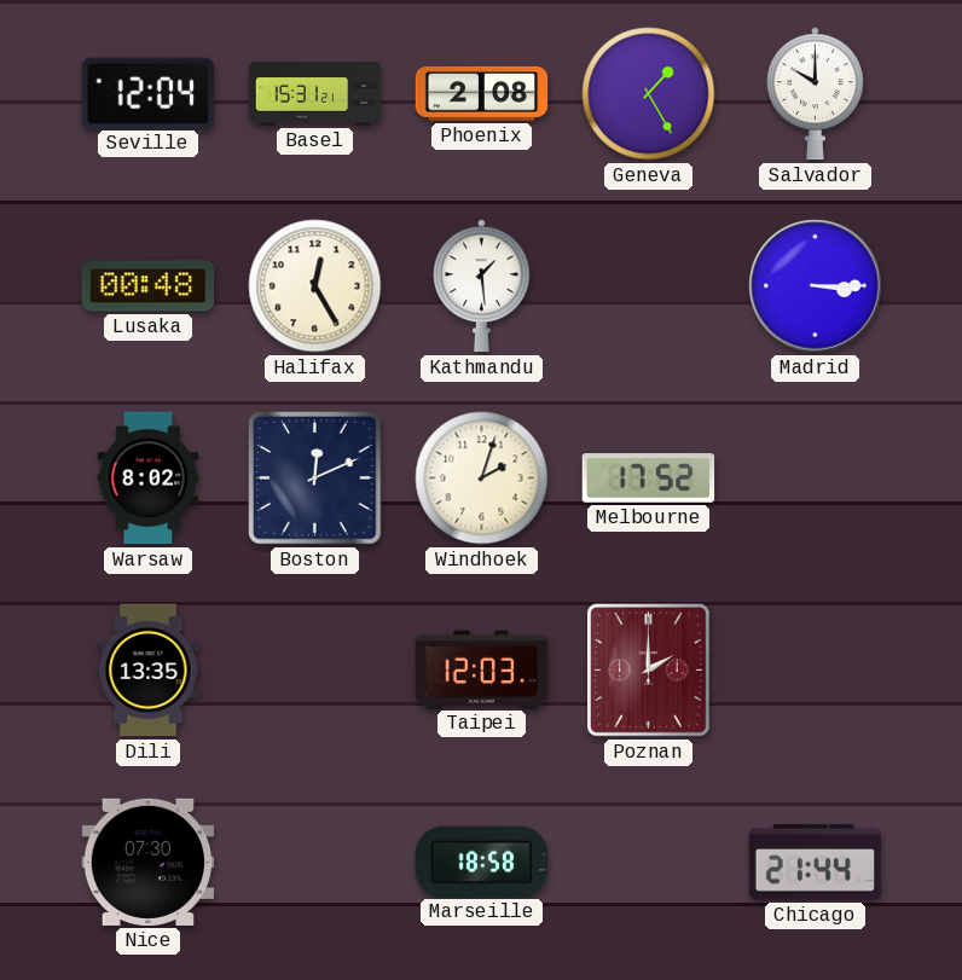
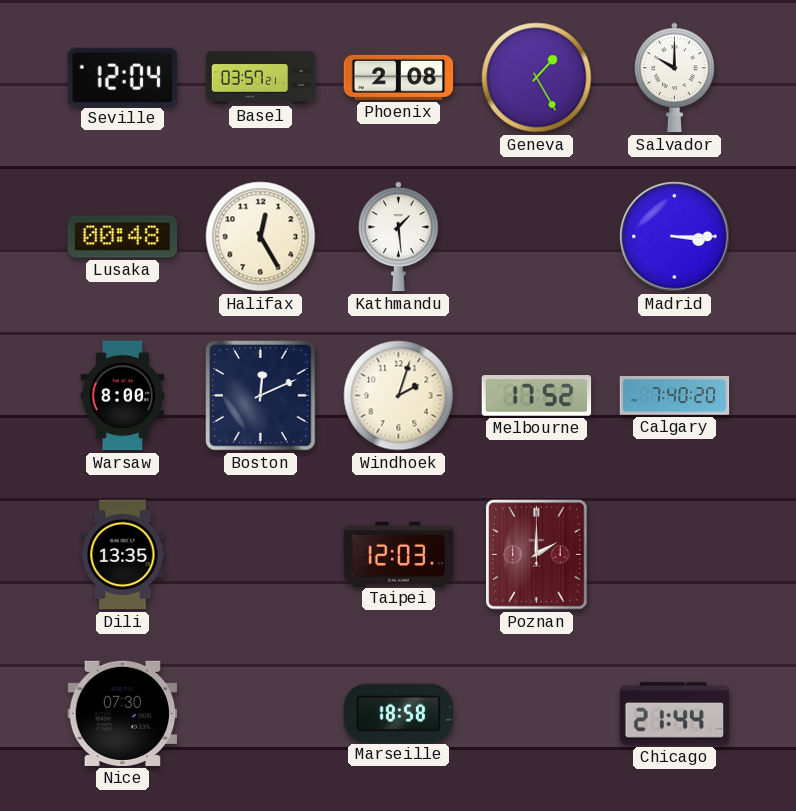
Basel: 15:31 -> 03:57 (261, 78)
Warsaw: 8:02 -> 8:00 (123, 396)
Calgary: none -> 7:40 (675, 396)
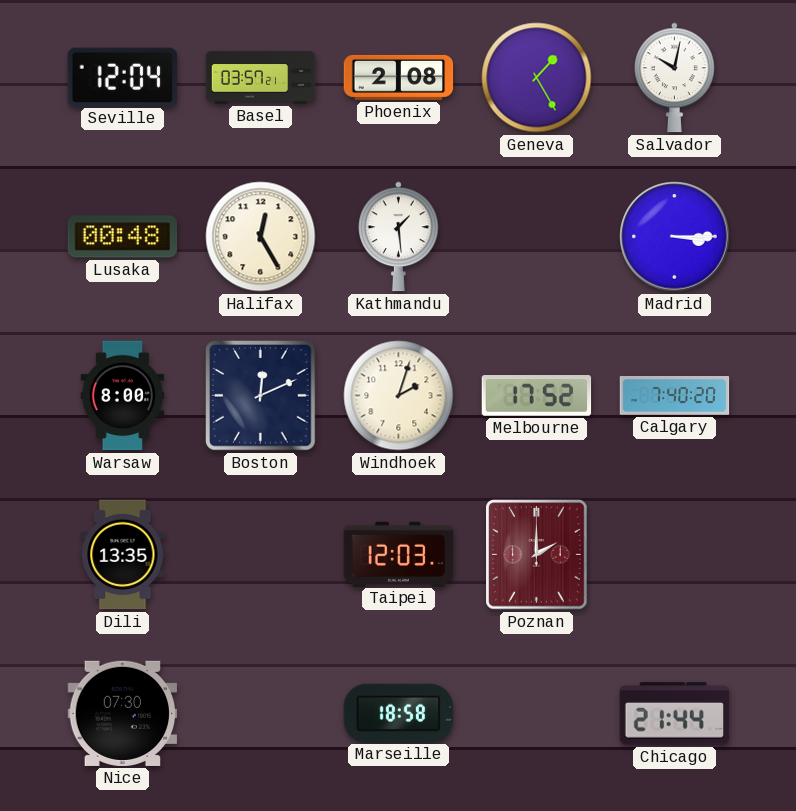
Salvador: 10:00 -> 10:02 (675, 78)
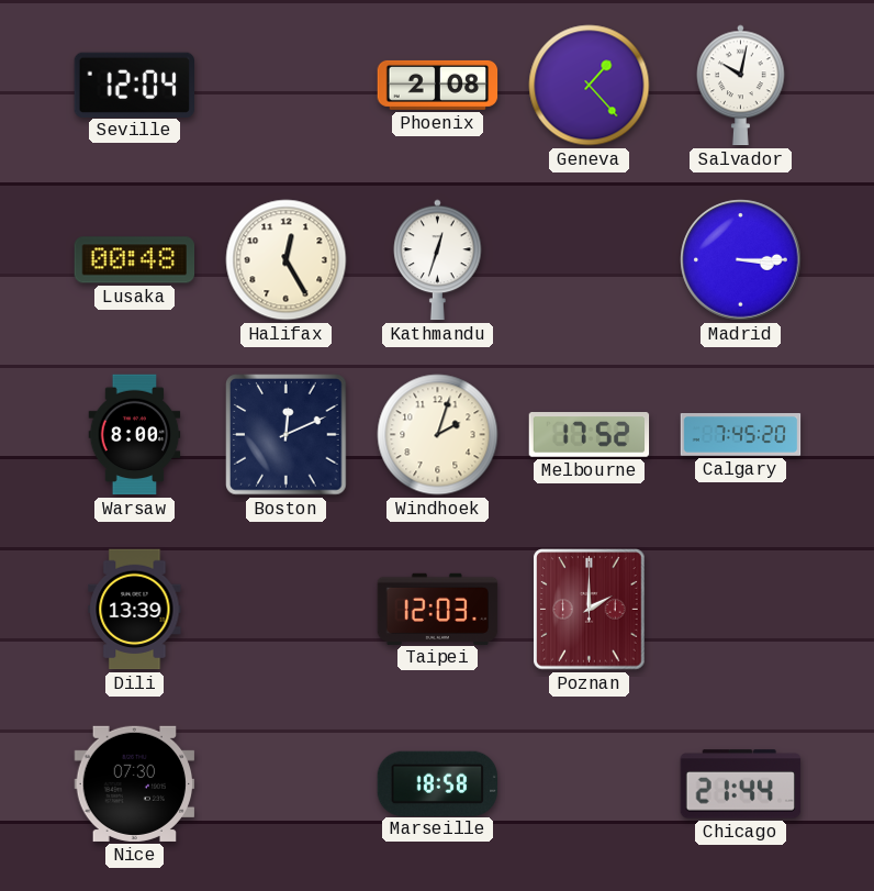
Basel: 03:57 -> none (261, 78)
Geneva: 1:25 -> 1:23 (590, 86)
Kathmandu: 1:29 -> 12:33 (438, 260)
Calgary: 7:40 -> 7:45 (741, 435)
Dili: 13:35 -> 13:39 (135, 610)
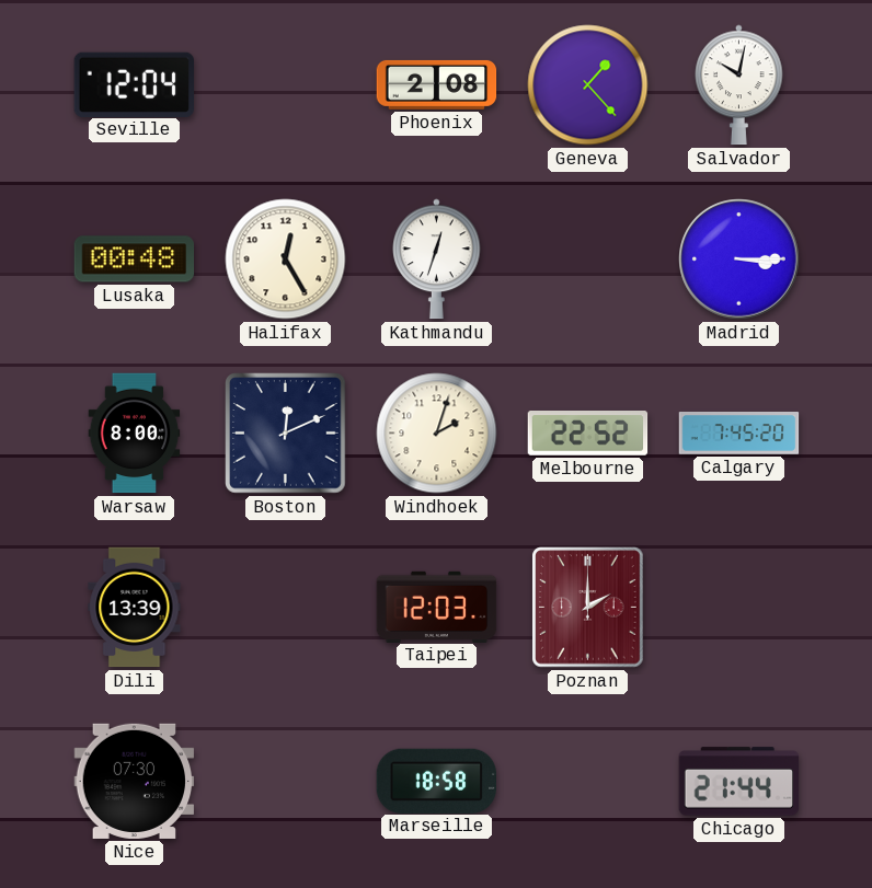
Melbourne: 17:52 -> 22:52 (588, 434)
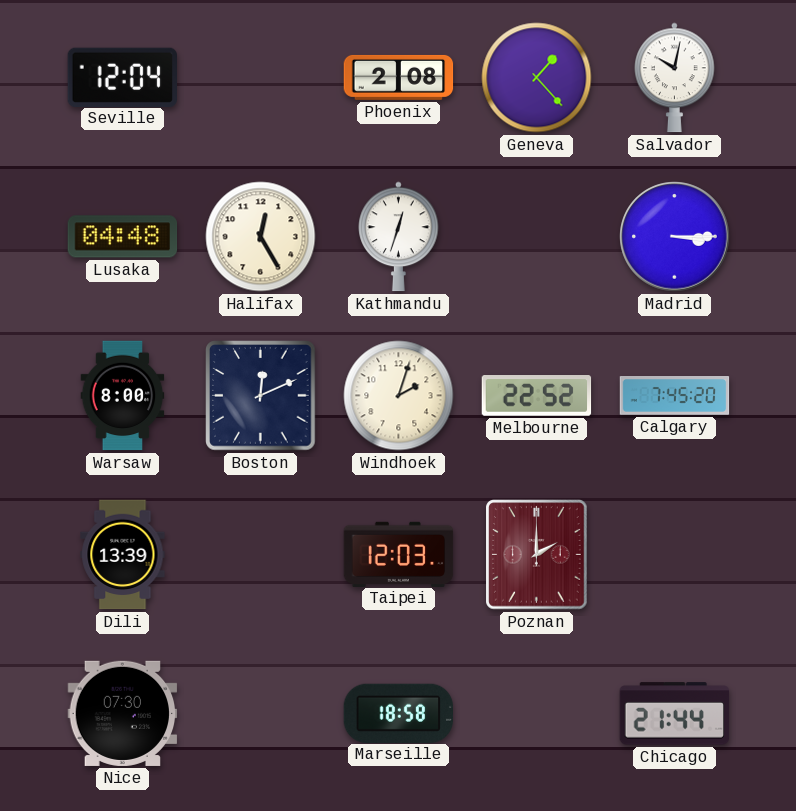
Lusaka: 00:48 -> 04:48 (123, 237)
